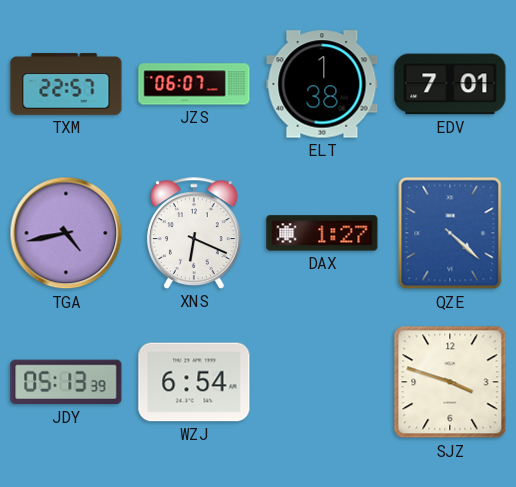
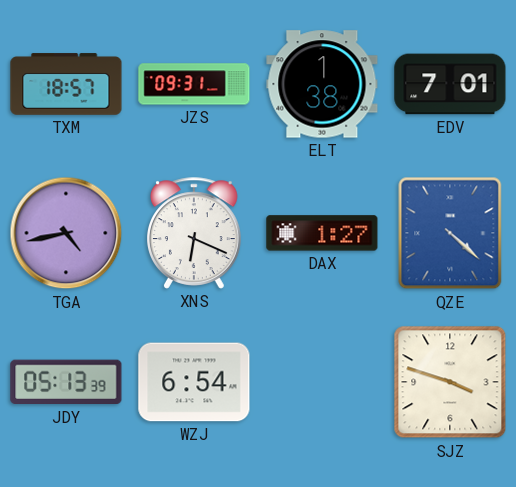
TXM: 22:57 -> 18:57 (66, 84)
JZS: 06:07 -> 09:31 (194, 84)
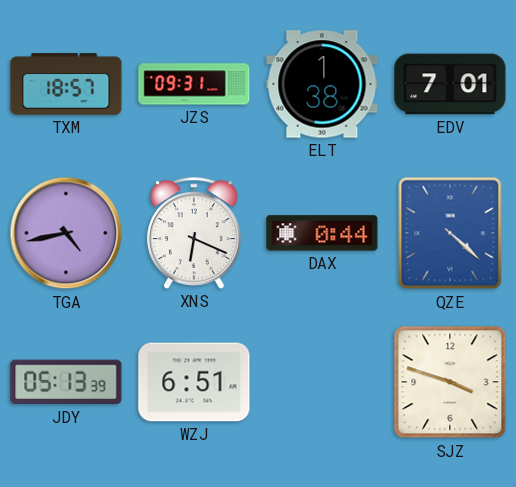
DAX: 1:27 -> 0:44 (322, 233)
WZJ: 6:54 -> 6:51 (194, 382)
